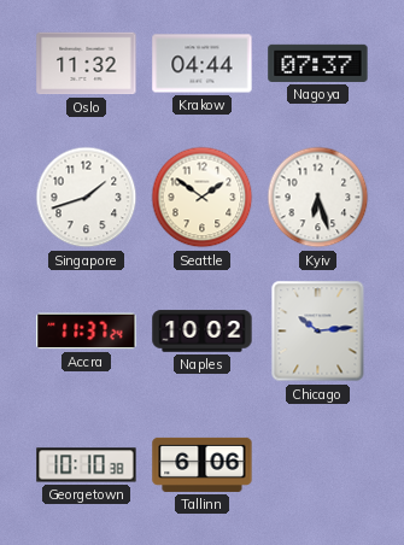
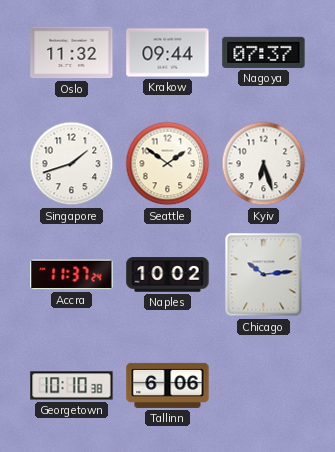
Krakow: 04:44 -> 09:44 (168, 53)
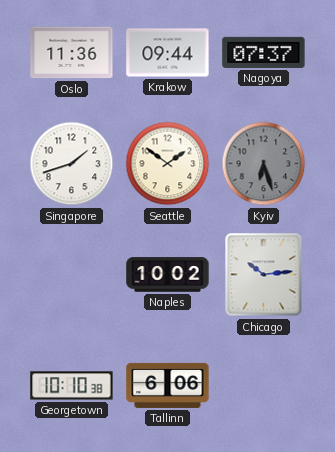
Oslo: 11:32 -> 11:36 (72, 53)
Kyiv dial: white -> grey (264, 164)
Accra: 11:37 -> none (72, 275)
